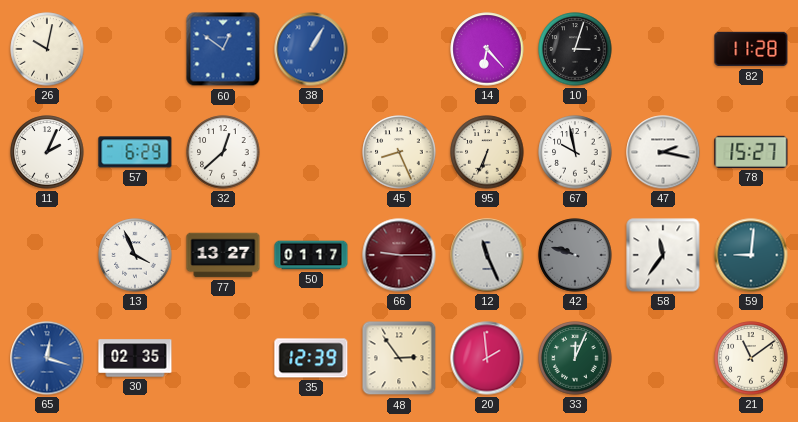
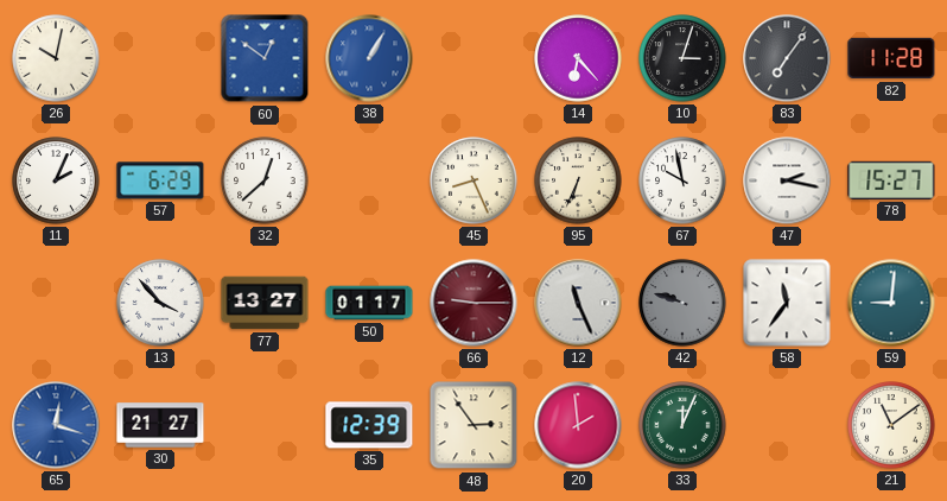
83: none -> 7:06 (787, 58)
13: 3:56 -> 3:53 (160, 303)
30: 02:35 -> 21:27 (160, 425)
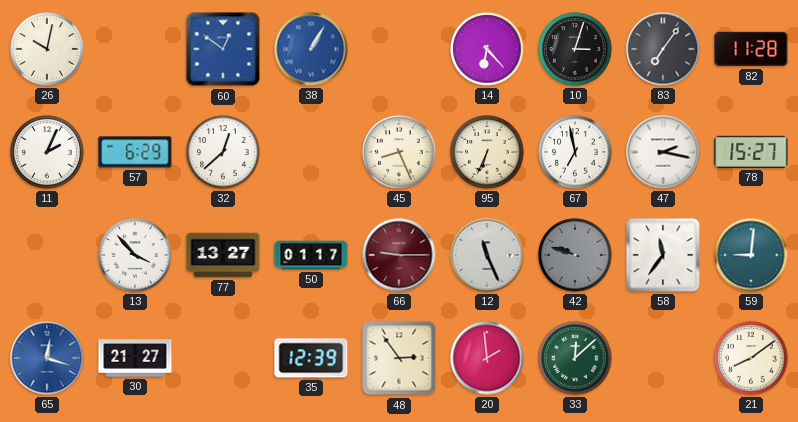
67: 9:58 -> 6:58 (575, 152)
33: 12:04 -> 12:08 (575, 358)
21: 11:09 -> 8:09 (751, 358)
